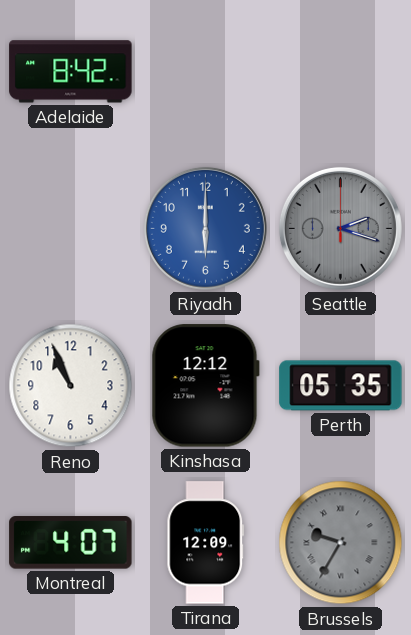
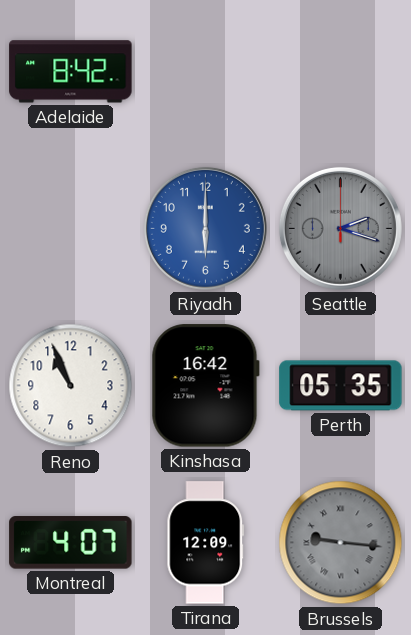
Kinshasa: 12:12 -> 16:42 (205, 386)
Brussels: 9:35 -> 9:16 (341, 543)
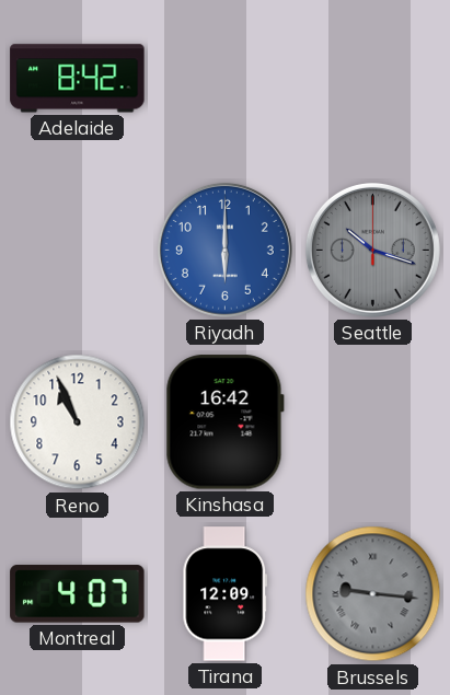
Seattle: 2:18 -> 10:18 (372, 250)
Perth: 05:35 -> none (341, 386)
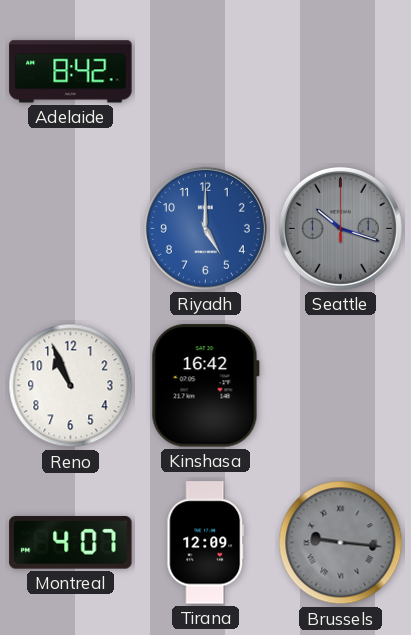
Riyadh: 6:00 -> 5:00 (205, 228)
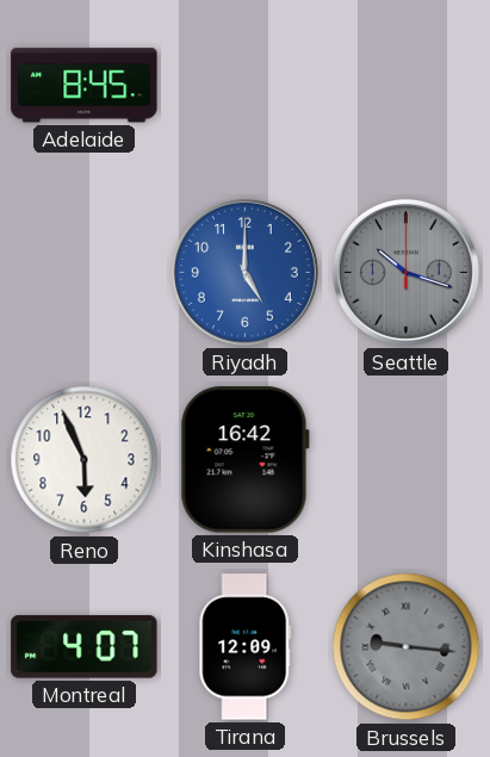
Adelaide: 8:42 -> 8:45 (85, 86)
Reno: 10:56 -> 5:56 (85, 460)
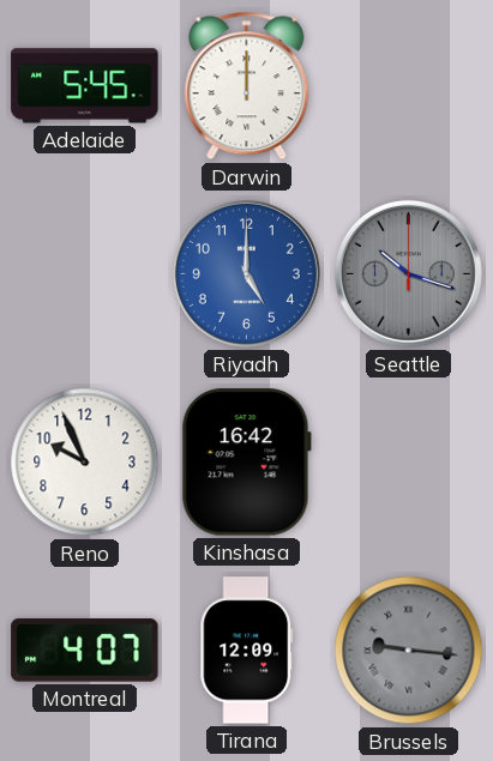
Adelaide: 8:45 -> 5:45 (85, 86)
Darwin: none -> 12:00 (247, 86)
Reno: 5:56 -> 9:56 (85, 463)
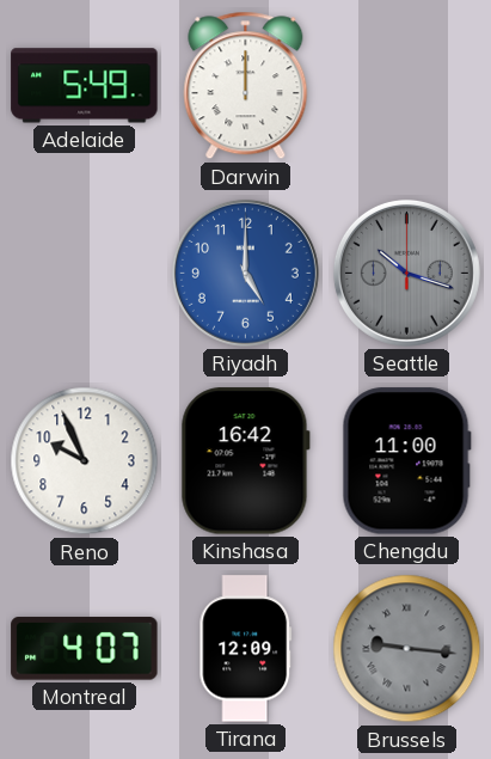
Adelaide: 5:45 -> 5:49 (85, 86)
Chengdu: none -> 11:00 (406, 461)
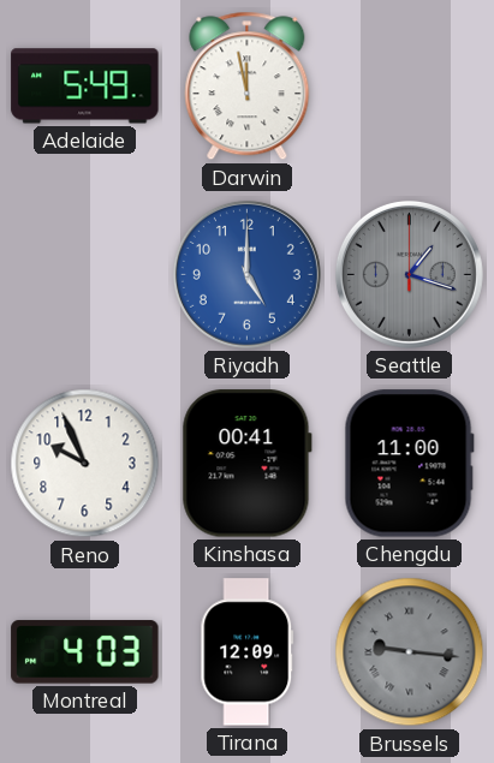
Darwin: 12:00 -> 11:58 (248, 87)
Seattle: 10:18 -> 1:18 (409, 274)
Kinshasa: 16:42 -> 00:41 (246, 464)
Montreal: 4:07 -> 4:03 (85, 652)
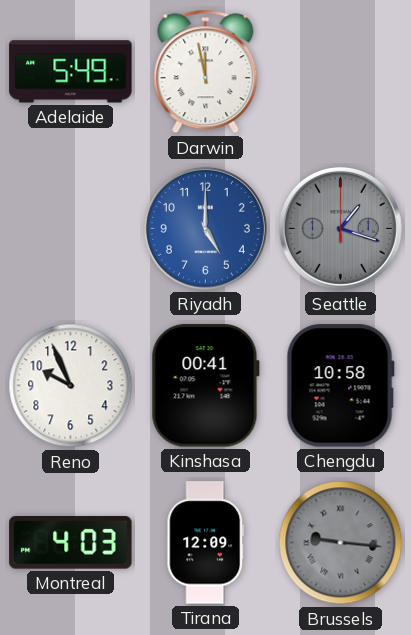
Chengdu: 11:00 -> 10:58 (340, 386)
